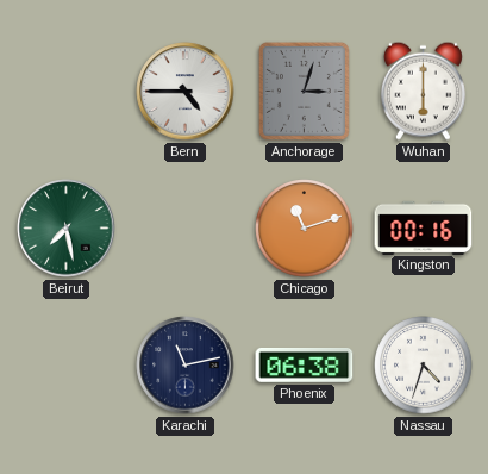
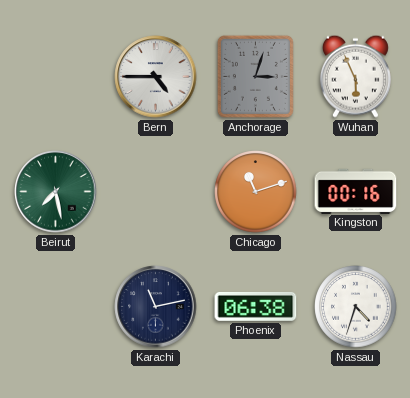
Wuhan: 6:00 -> 5:56 (355, 76)
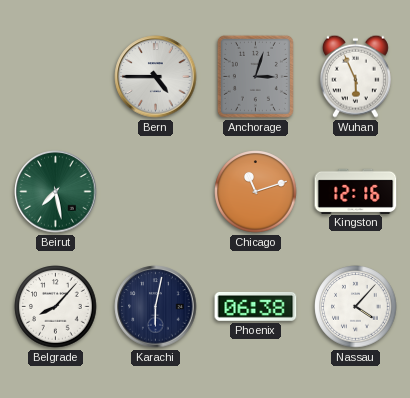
Kingston: 00:16 -> 12:16 (356, 191)
Belgrade: none -> 8:07 (56, 307)
Karachi: 11:13 -> 6:02 (156, 307)
Nassau: 4:33 -> 4:07 (356, 307)
